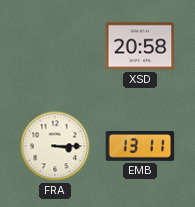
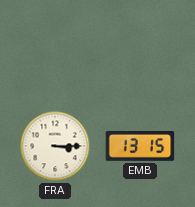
XSD: 20:58 -> none (140, 46)
EMB: 13:11 -> 13:15 (140, 146)
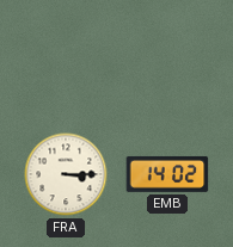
EMB: 13:15 -> 14:02 (167, 174)
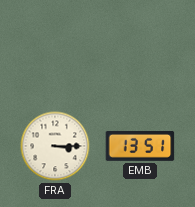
EMB: 14:02 -> 13:51 (140, 146)
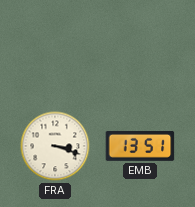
FRA: 3:15 -> 3:18 (55, 146)
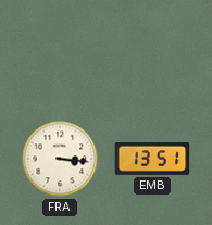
FRA: 3:18 -> 3:16 (60, 159)
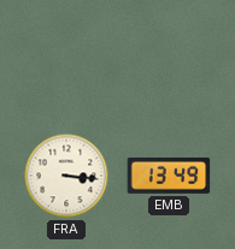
EMB: 13:51 -> 13:49 (169, 176)
